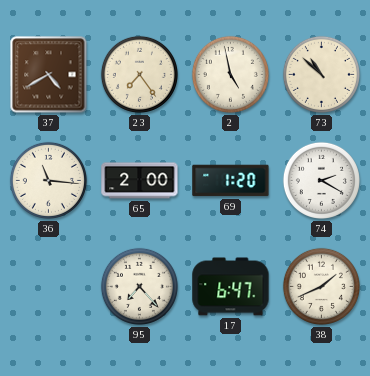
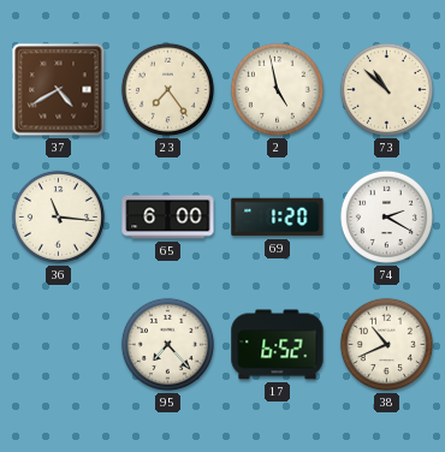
65: 2:00 -> 6:00 (168, 218)
17: 6:47 -> 6:52 (278, 345)
38: 1:41 -> 10:41 (386, 344)
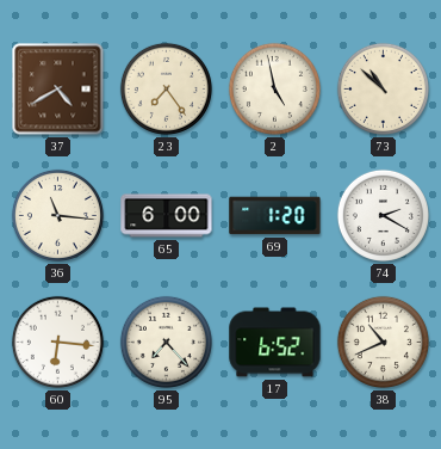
60: none -> 6:16 (57, 342)
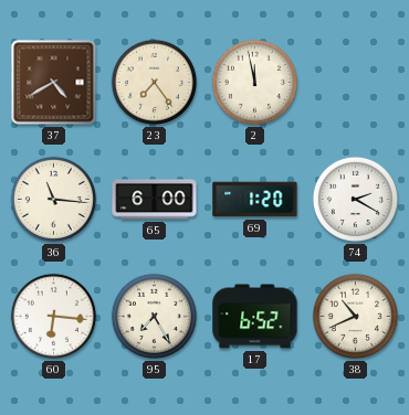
2: 4:58 -> 11:58 (254, 82)
73: 10:52 -> none (383, 88)
95: 7:23 -> 7:25 (154, 316)
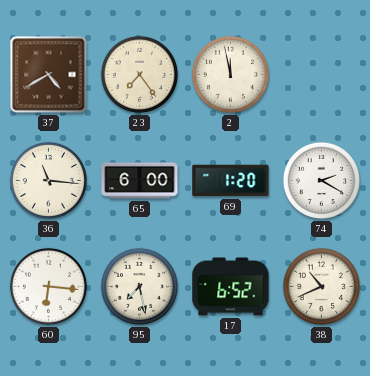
95: 7:25 -> 7:28 (139, 286)
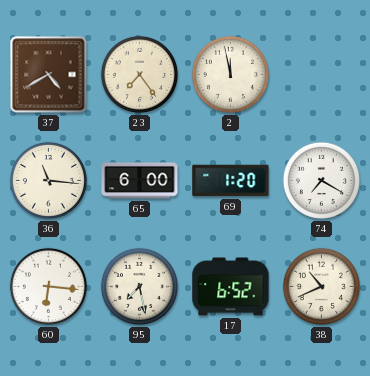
74: 2:20 -> 7:20 (321, 180)
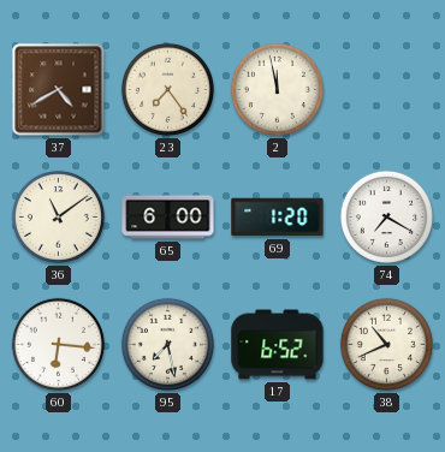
36: 11:16 -> 11:09 (58, 216)
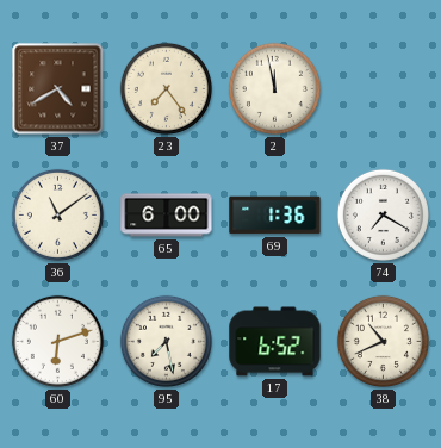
69: 1:20 -> 1:36 (275, 216)
60: 6:16 -> 6:12 (57, 341)
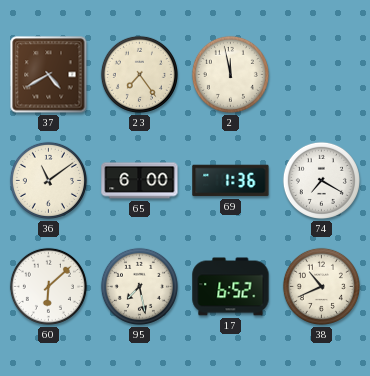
60: 6:12 -> 6:08 (48, 286)
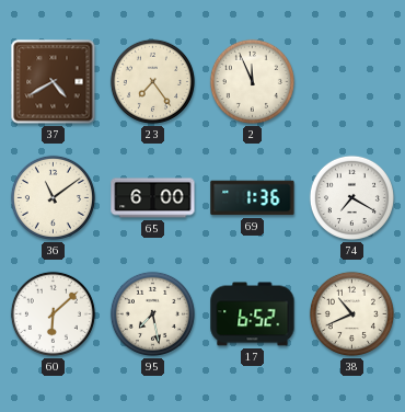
2: 11:58 -> 11:56 (252, 81)
